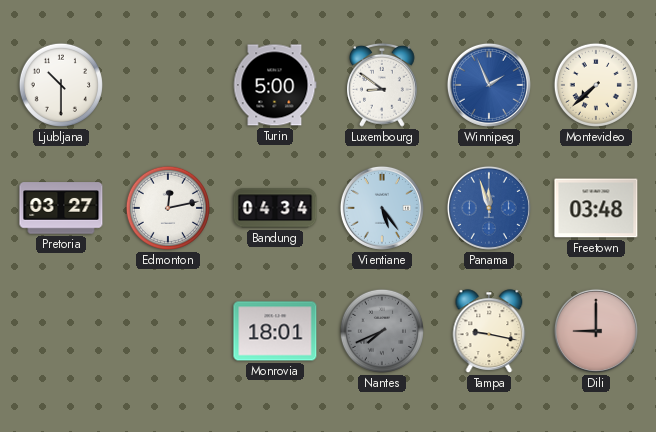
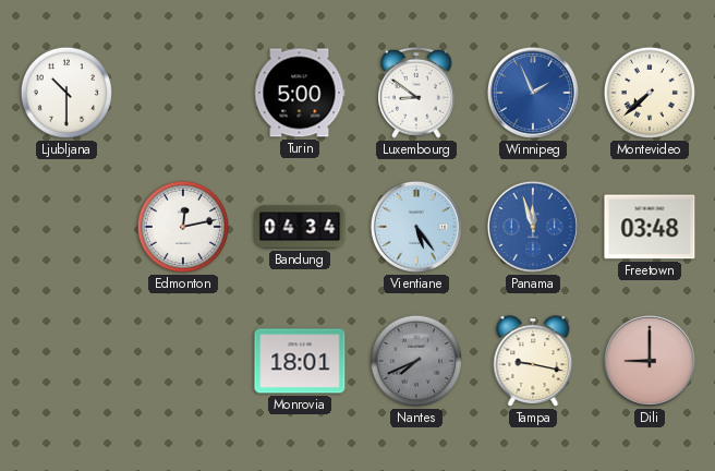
Pretoria: 03:27 -> none (61, 208)
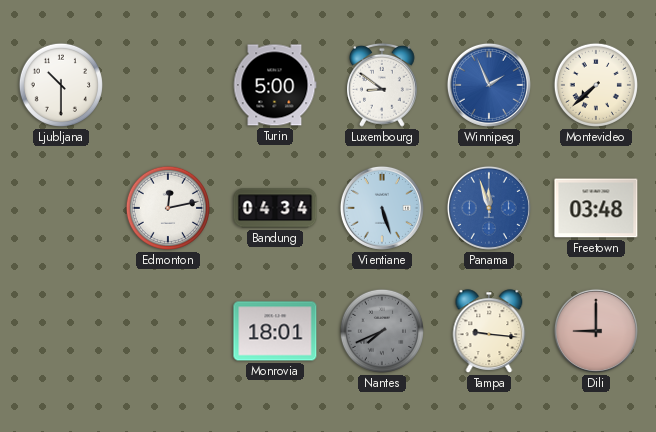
Vientiane: 5:24 -> 5:27 (382, 208)
Tampa: 9:17 -> 9:16 (489, 331)
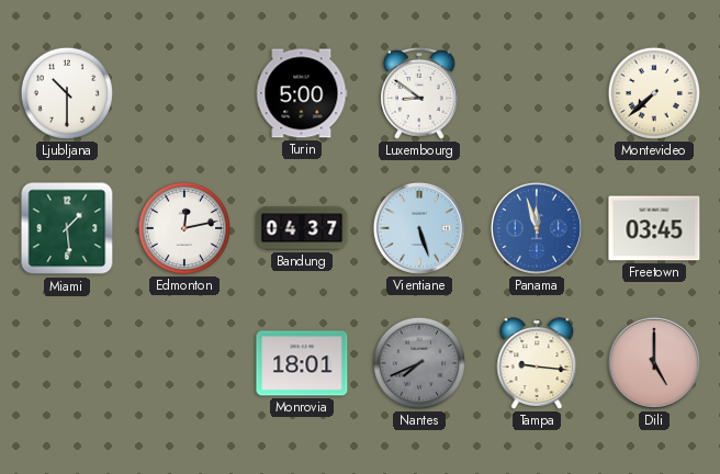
Winnipeg: 1:56 -> none (489, 85)
Miami: none -> 1:29 (67, 228)
Bandung: 04:34 -> 04:37 (302, 228)
Freetown: 03:48 -> 03:45 (654, 228)
Dili: 9:00 -> 5:00 (654, 363)
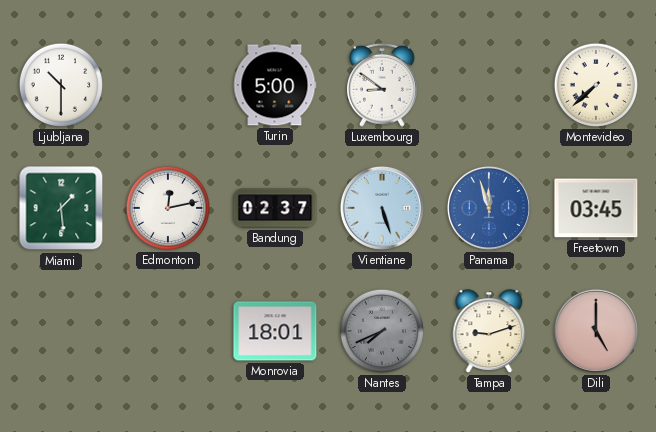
Bandung: 04:37 -> 02:37 (275, 208)
Tampa: 9:16 -> 9:12 (489, 331)
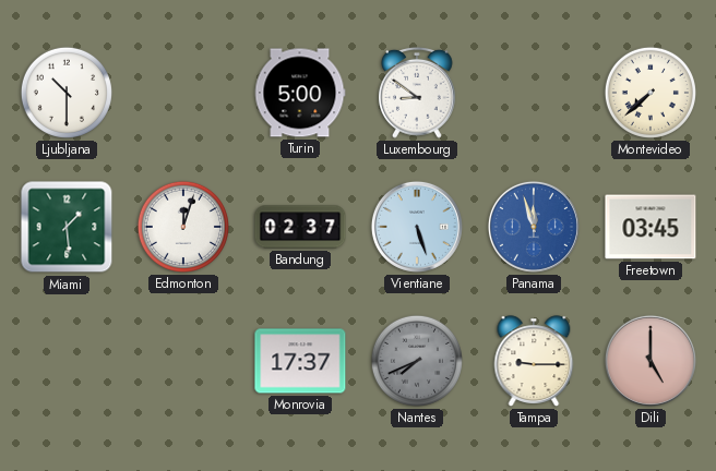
Edmonton: 12:13 -> 12:03 (183, 227)
Monrovia: 18:01 -> 17:37 (300, 361)
Tampa: 9:12 -> 9:15 (534, 361)
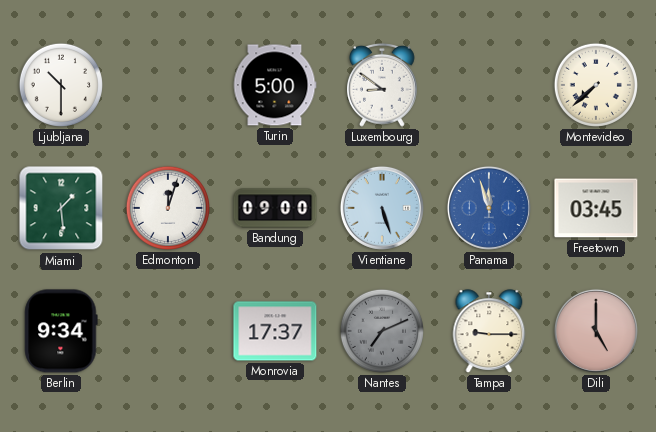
Bandung: 02:37 -> 09:00 (275, 208)
Berlin: none -> 9:34 (61, 331)
Nantes: 7:41 -> 7:11 (382, 331)
